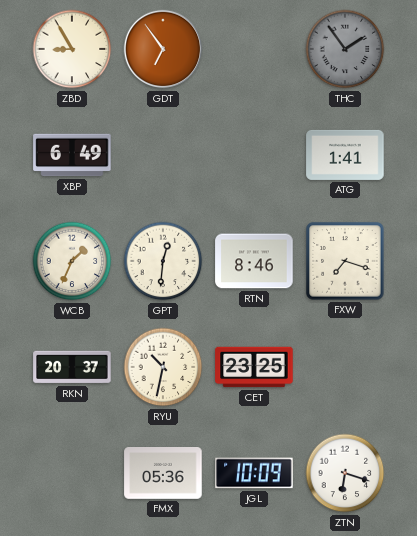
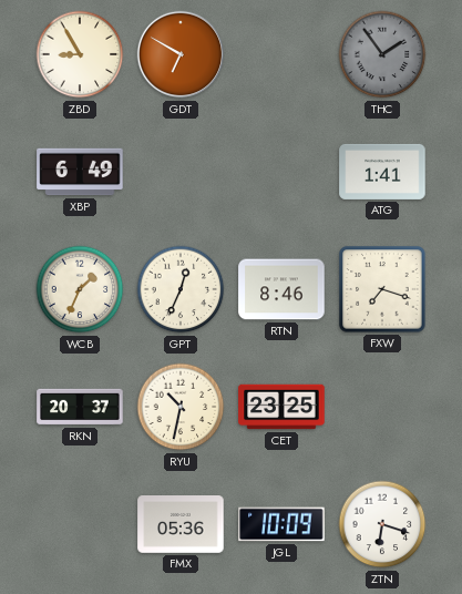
GDT: 6:54 -> 6:50 (181, 54)
GPT: 12:31 -> 12:34 (181, 289)
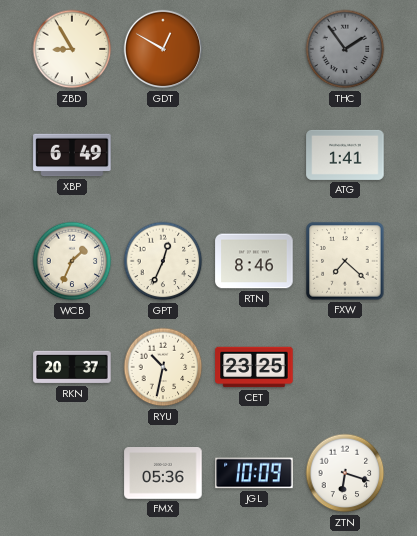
GDT: 6:50 -> 12:50 (163, 49)
FXW: 7:18 -> 7:22 (345, 261)
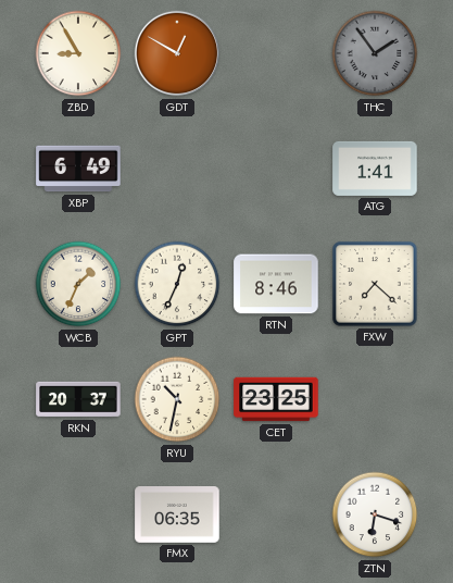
FMX: 05:36 -> 06:35 (177, 516)
JGL: 10:09 -> none (254, 473)
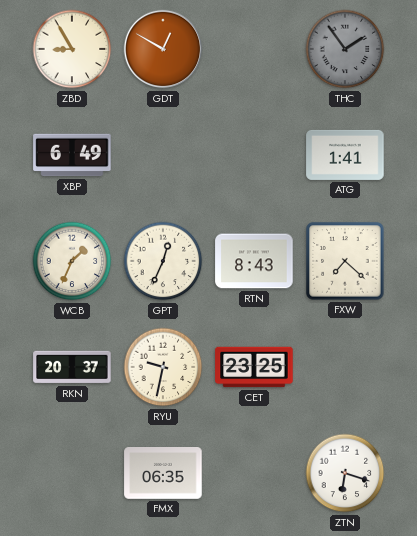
RTN: 8:46 -> 8:43 (254, 261)
RYU: 10:32 -> 9:32 (163, 367)
